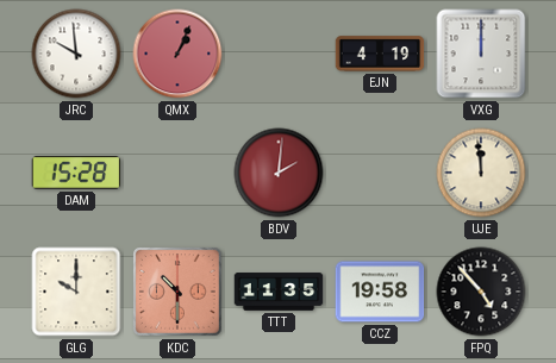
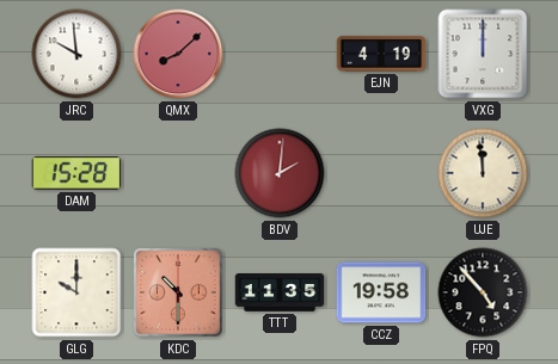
QMX: 1:04 -> 8:08 (178, 54)
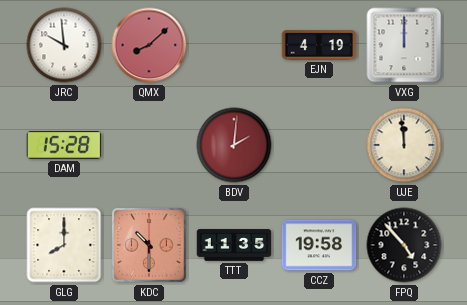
GLG: 10:00 -> 8:00 (64, 245)
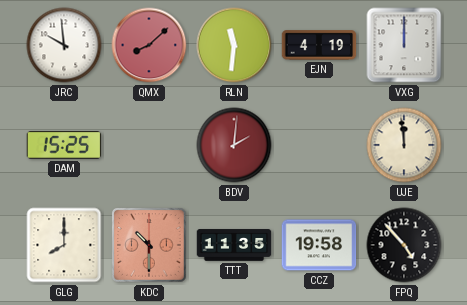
RLN: none -> 11:31 (234, 45)
DAM: 15:28 -> 15:25 (64, 145)
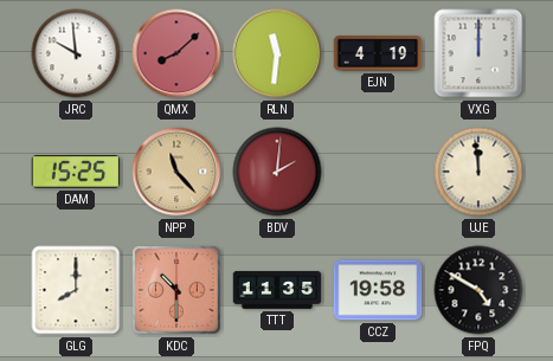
NPP: none -> 11:23 (176, 172)
FPQ: 4:53 -> 4:50 (478, 290)
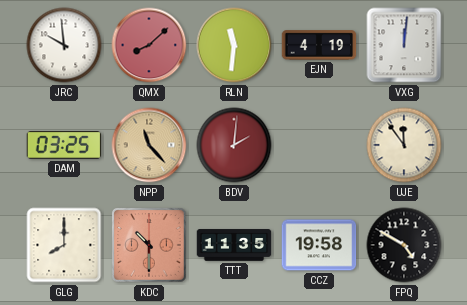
VXG: 12:00 -> 12:01 (404, 45)
DAM: 15:25 -> 03:25 (64, 145)
UJE: 11:59 -> 11:54 (404, 145)
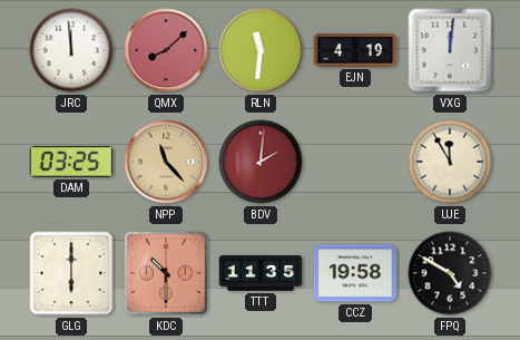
JRC: 9:59 -> 11:59 (71, 50)
UJE: 11:54 -> 11:55 (450, 162)
GLG: 8:00 -> 6:00 (71, 273)
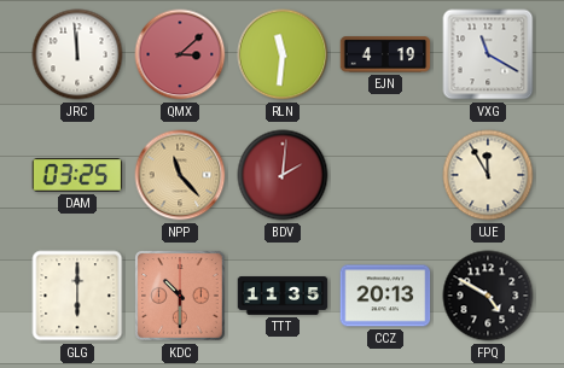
QMX: 8:08 -> 3:08 (180, 54)
VXG: 12:01 -> 11:20 (488, 54)
CCZ: 19:58 -> 20:13 (385, 296)
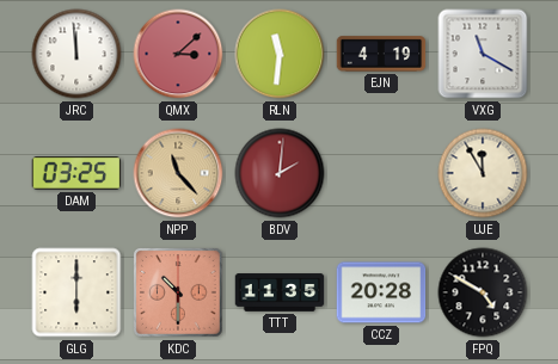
CCZ: 20:13 -> 20:28 (381, 292)
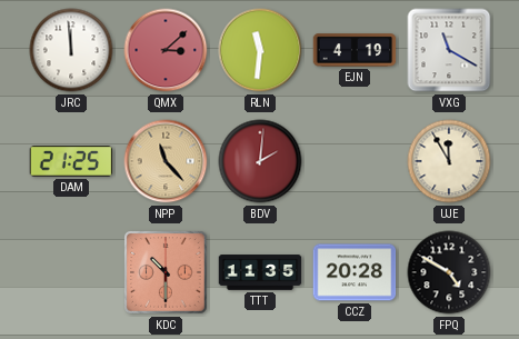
DAM: 03:25 -> 21:25 (71, 161)
GLG: 6:00 -> none (76, 292)
